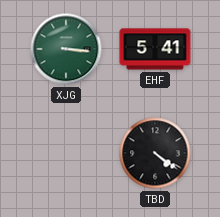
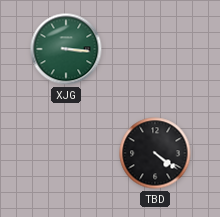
EHF: 5:41 -> none (155, 49)
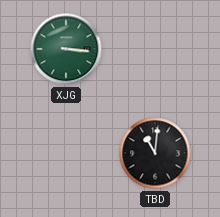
TBD: 4:21 -> 11:01 (155, 153)
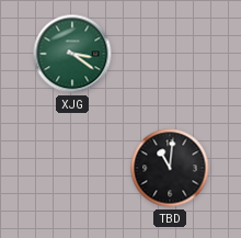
XJG: 3:16 -> 3:21 (72, 54)
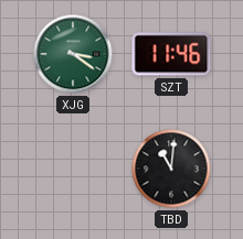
SZT: none -> 11:46 (171, 54)
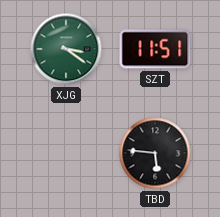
SZT: 11:46 -> 11:51 (155, 49)
TBD: 11:01 -> 5:46 (155, 153)
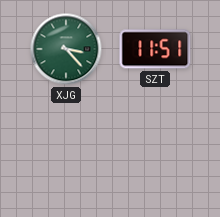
XJG: 3:21 -> 3:23 (66, 49)
TBD: 5:46 -> none (155, 153)
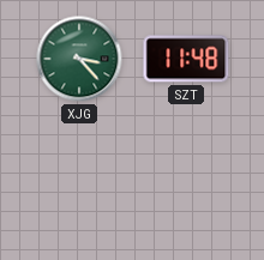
SZT: 11:51 -> 11:48 (186, 59)
